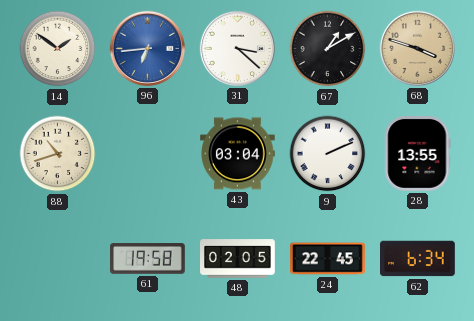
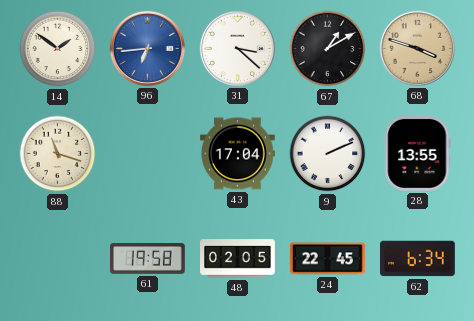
88: 10:42 -> 11:18 (58, 154)
43: 03:04 -> 17:04 (238, 154)
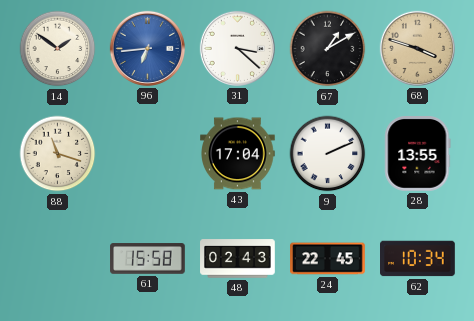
61: 19:58 -> 15:58 (148, 259)
48: 02:05 -> 02:43 (238, 259)
62: 6:34 -> 10:34 (418, 259)
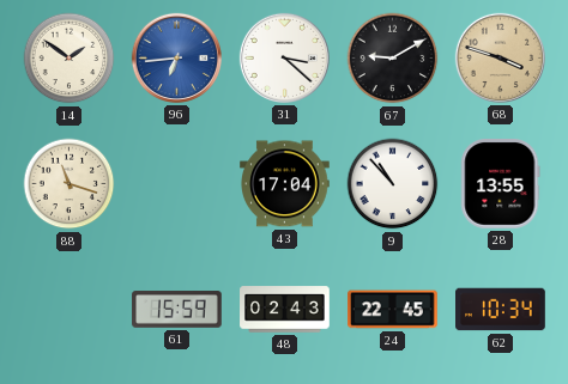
67: 1:10 -> 9:10 (393, 59)
9: 2:11 -> 10:53 (393, 184)
61: 15:58 -> 15:59 (177, 310)
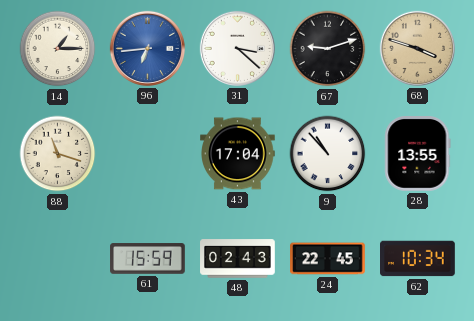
14: 1:51 -> 1:15 (58, 49)
67: 9:10 -> 9:12 (328, 49)
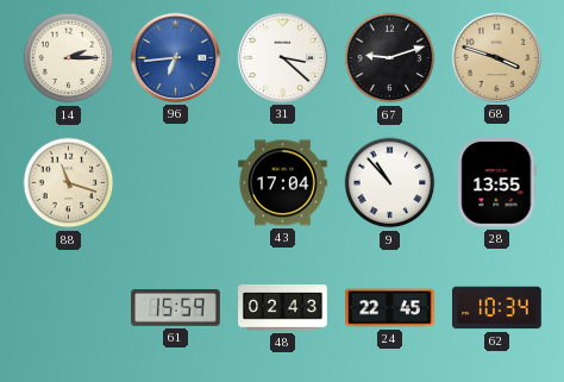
14: 1:15 -> 2:15 (69, 58)
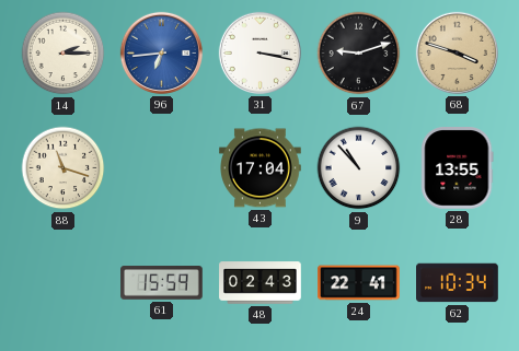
31: 3:22 -> 3:17 (259, 52)
24: 22:45 -> 22:41 (359, 283)
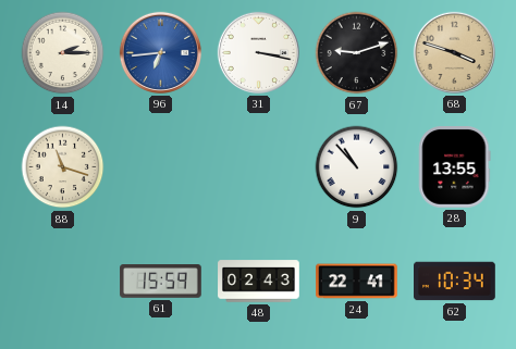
43: 17:04 -> none (261, 168)
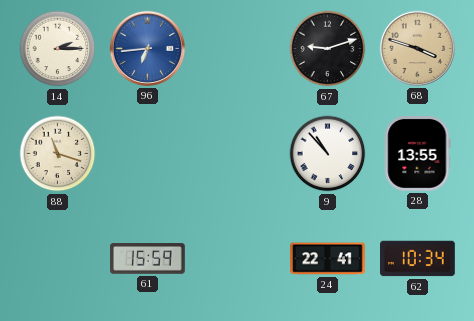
31: 3:17 -> none (258, 52)
48: 02:43 -> none (259, 282)
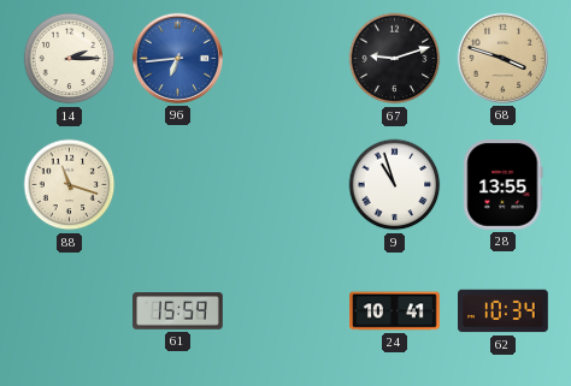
9: 10:53 -> 10:57 (395, 185)
24: 22:41 -> 10:41 (395, 311)
